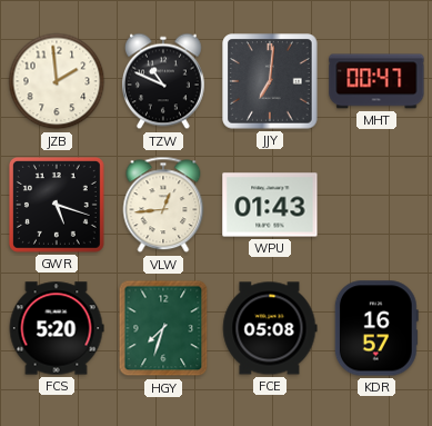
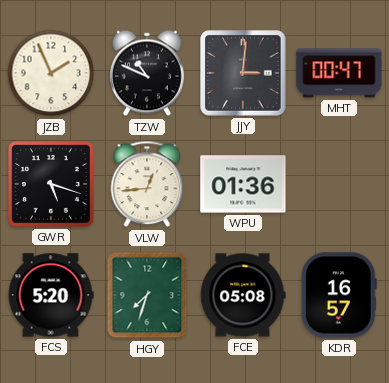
JZB: 1:59 -> 1:56 (51, 73)
JJY: 7:01 -> 3:01 (243, 73)
WPU: 01:43 -> 01:36 (243, 184)
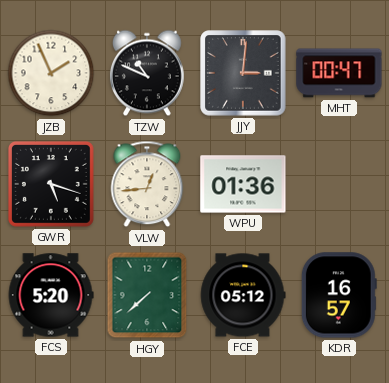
HGY: 7:33 -> 7:38 (147, 295)
FCE: 05:08 -> 05:12 (243, 295)
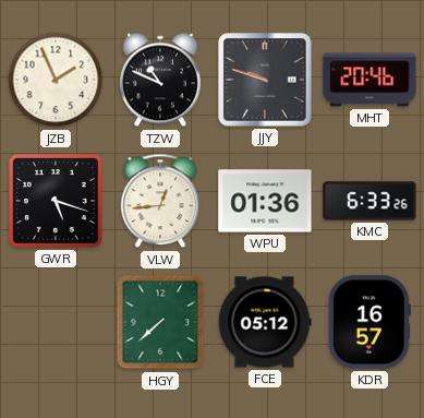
JJY: 3:01 -> 9:48 (265, 80)
MHT: 00:47 -> 20:46 (370, 80)
KMC: none -> 6:33 (370, 201)
FCS: 5:20 -> none (51, 295)
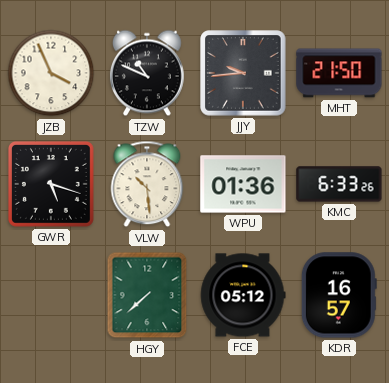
JZB: 1:56 -> 3:56 (51, 73)
JJY: 9:48 -> 9:44 (243, 73)
MHT: 20:46 -> 21:50 (339, 73)
VLW: 12:44 -> 10:29 (147, 184)
